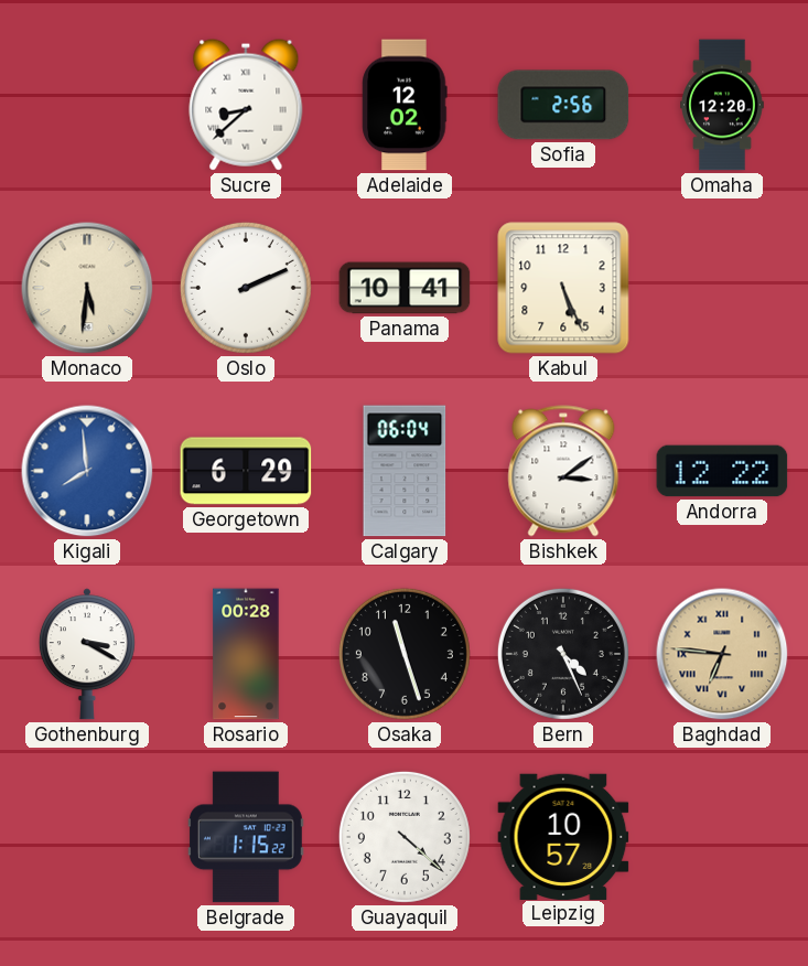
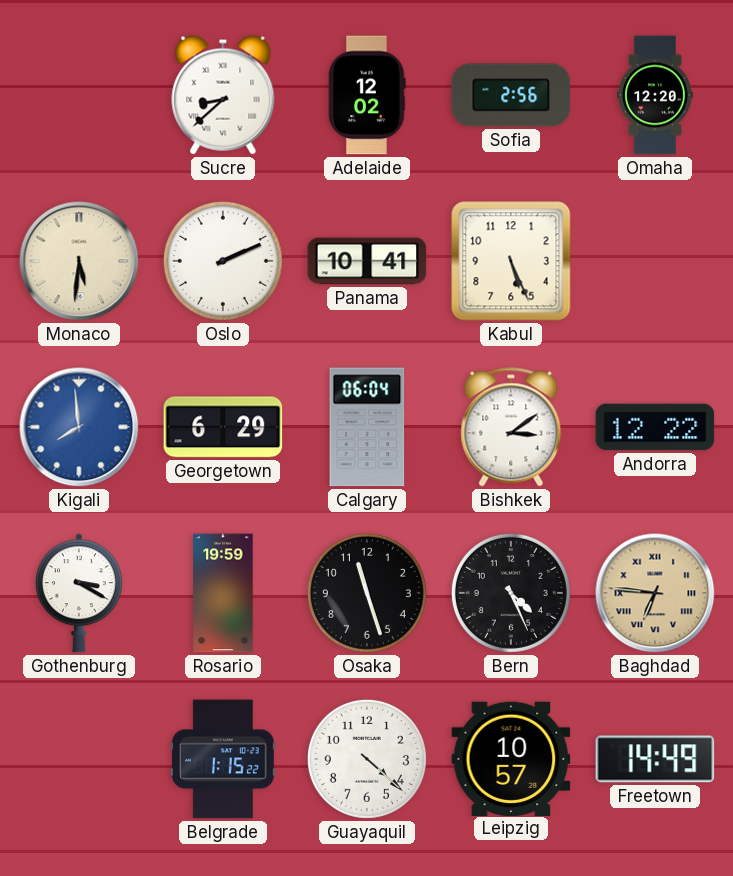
Rosario: 00:28 -> 19:59 (223, 593)
Freetown: none -> 14:49 (655, 759)
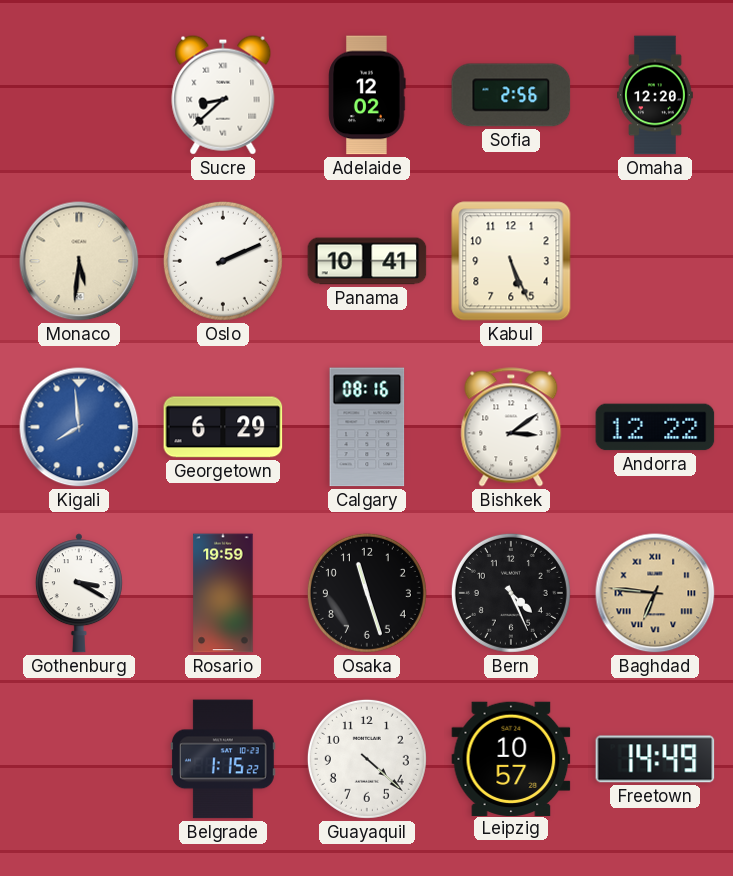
Calgary: 06:04 -> 08:16 (367, 427)
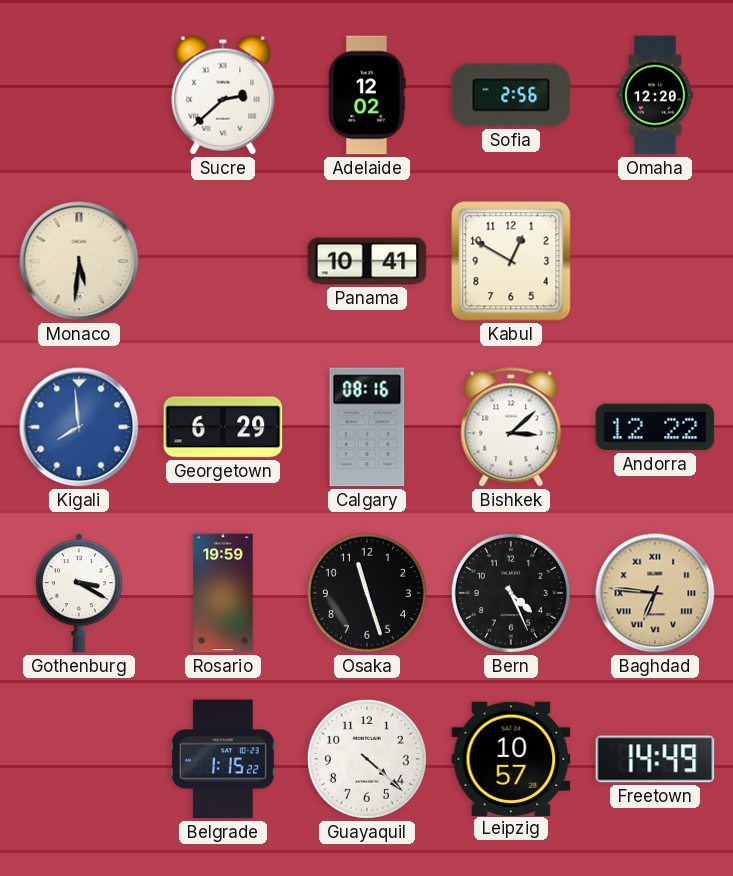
Sucre: 8:38 -> 2:38 (223, 95)
Oslo: 2:11 -> none (223, 261)
Kabul: 5:26 -> 12:50 (511, 261)
Bishkek: 3:09 -> 3:08 (511, 427)
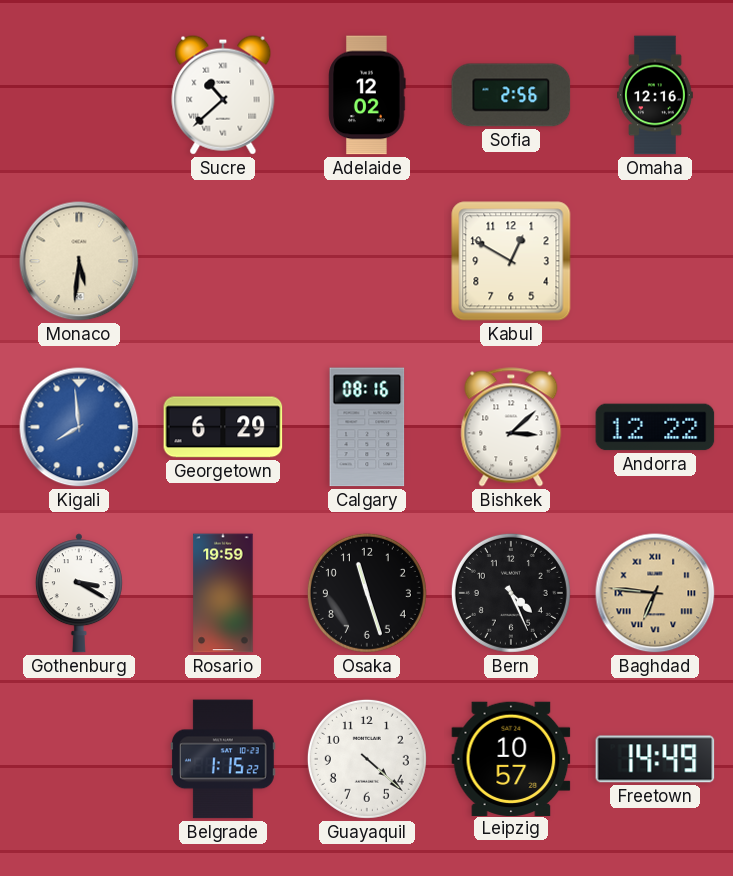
Sucre: 2:38 -> 10:38 (223, 95)
Omaha: 12:20 -> 12:16 (655, 95)
Panama: 10:41 -> none (367, 261)
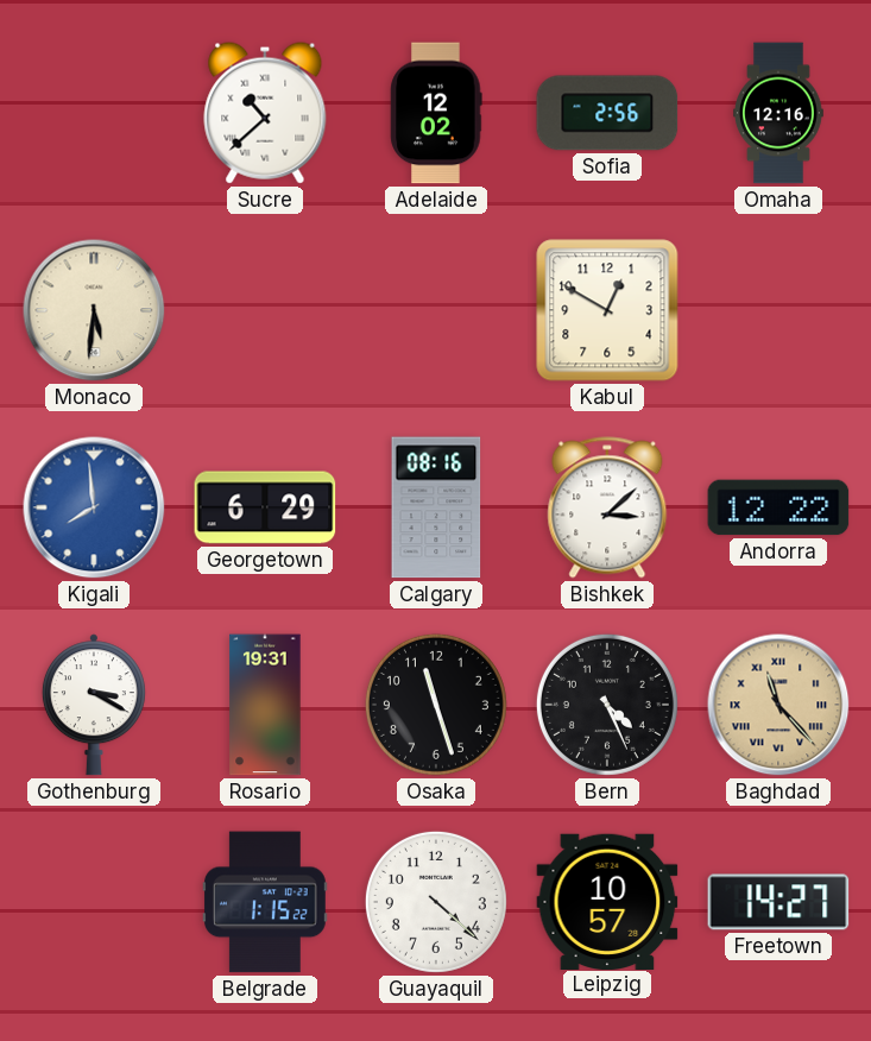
Rosario: 19:59 -> 19:31 (265, 705)
Baghdad: 6:46 -> 11:23 (778, 705)
Freetown: 14:49 -> 14:27 (778, 902)
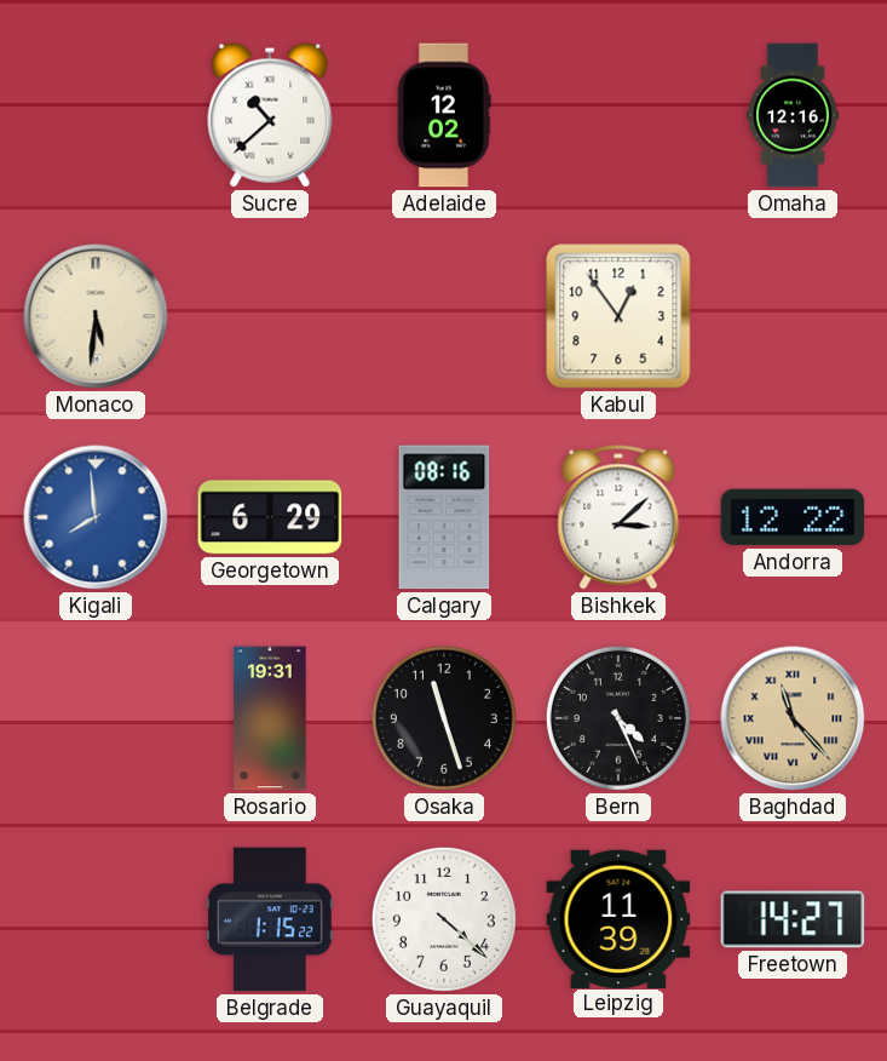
Sofia: 2:56 -> none (607, 113)
Kabul: 12:50 -> 12:54 (618, 316)
Gothenburg: 3:20 -> none (94, 705)
Leipzig: 10:57 -> 11:39 (618, 918)
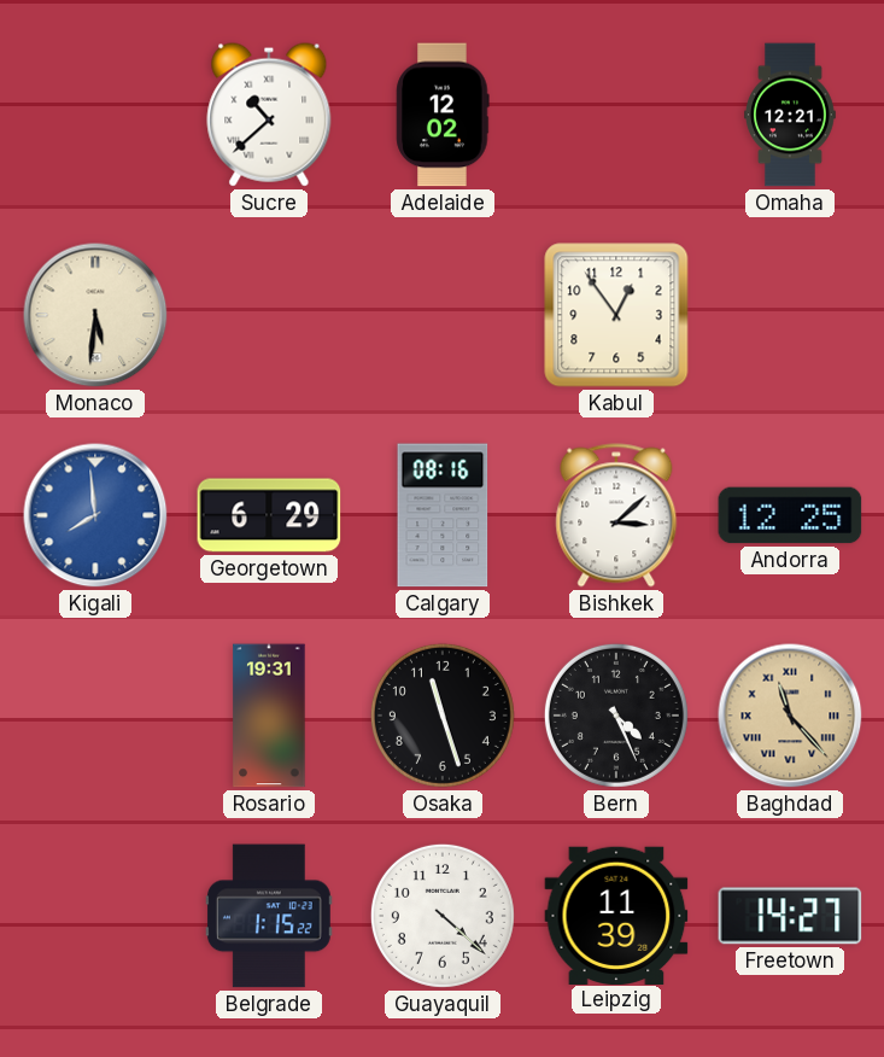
Omaha: 12:16 -> 12:21 (790, 115)
Andorra: 12:22 -> 12:25 (790, 515)
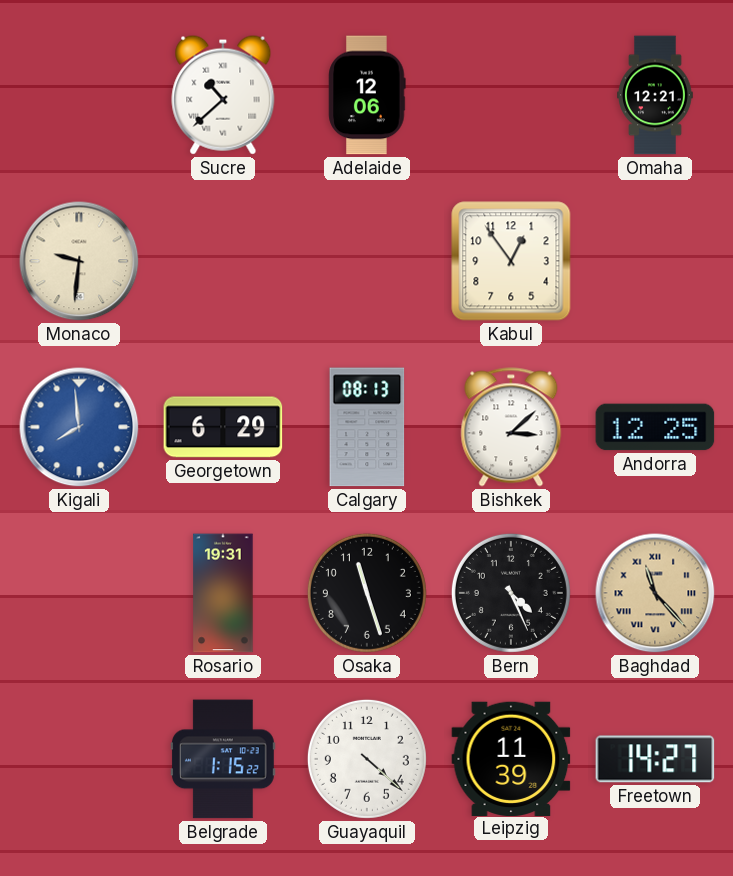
Adelaide: 12:02 -> 12:06 (367, 95)
Monaco: 5:31 -> 9:31 (79, 261)
Calgary: 08:16 -> 08:13 (367, 427)
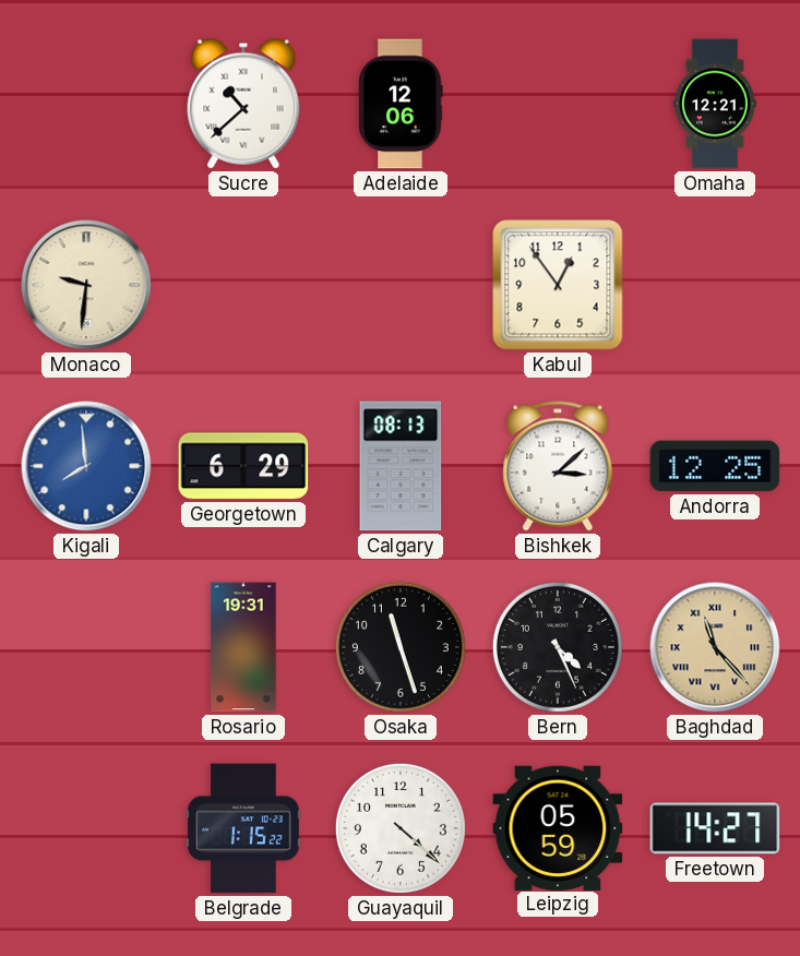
Leipzig: 11:39 -> 05:59 (558, 827)
